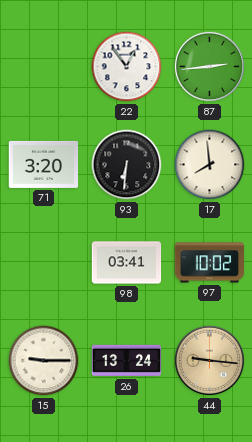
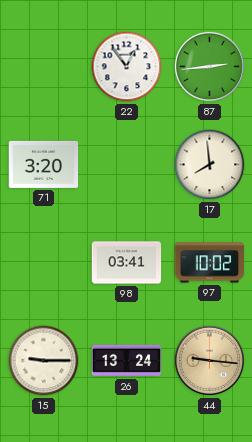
93: 6:31 -> none (127, 165)
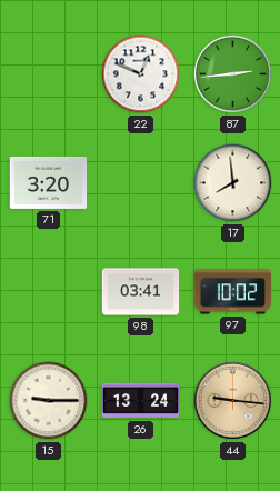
22: 12:54 -> 12:49 (141, 74)
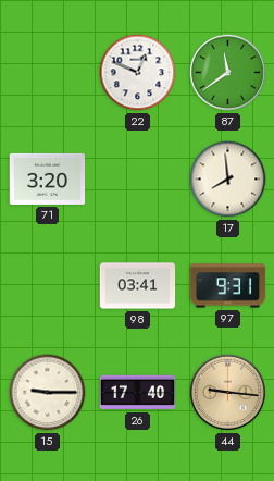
87: 2:44 -> 11:39 (227, 72)
97: 10:02 -> 9:31 (228, 286)
26: 13:24 -> 17:40 (138, 393)
